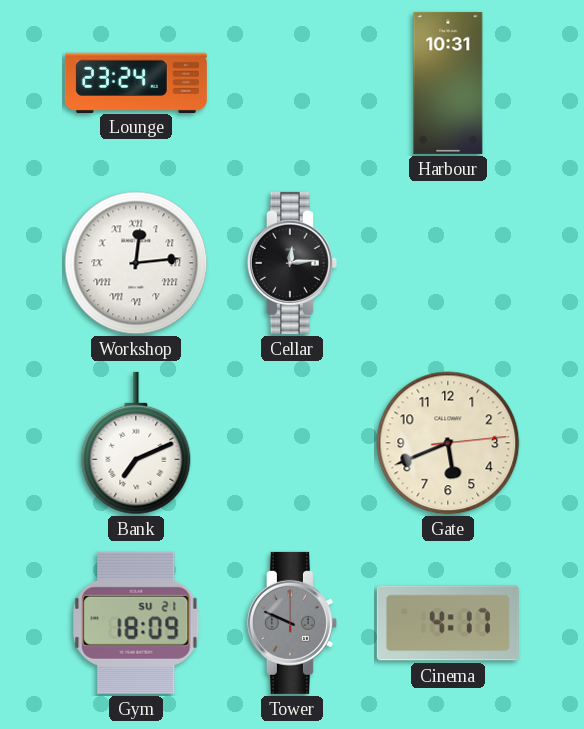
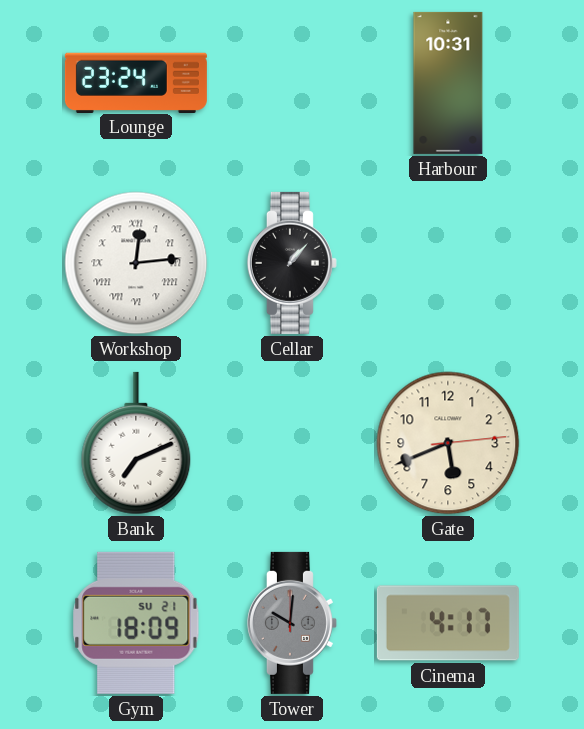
Cellar: 12:14 -> 1:07 (292, 263)
Tower: 9:49 -> 10:01 (292, 623)
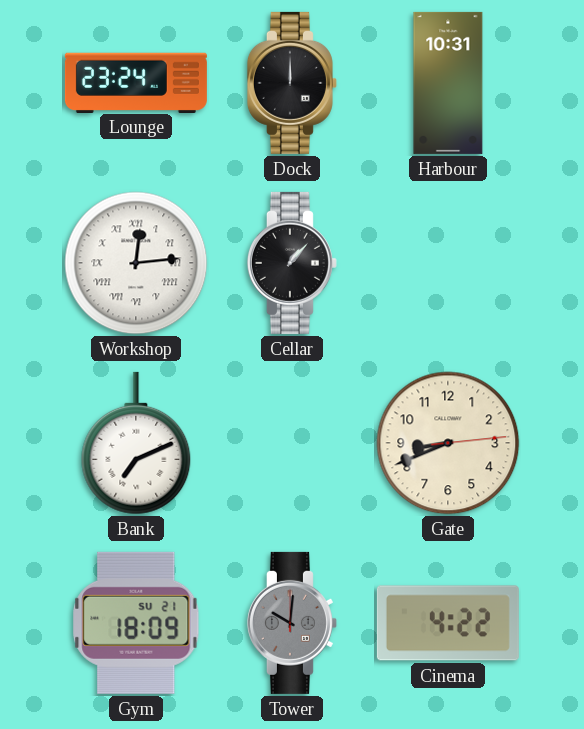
Dock: none -> 12:00 (292, 83)
Gate: 5:41 -> 8:41 (448, 443)
Cinema: 4:17 -> 4:22 (448, 623)
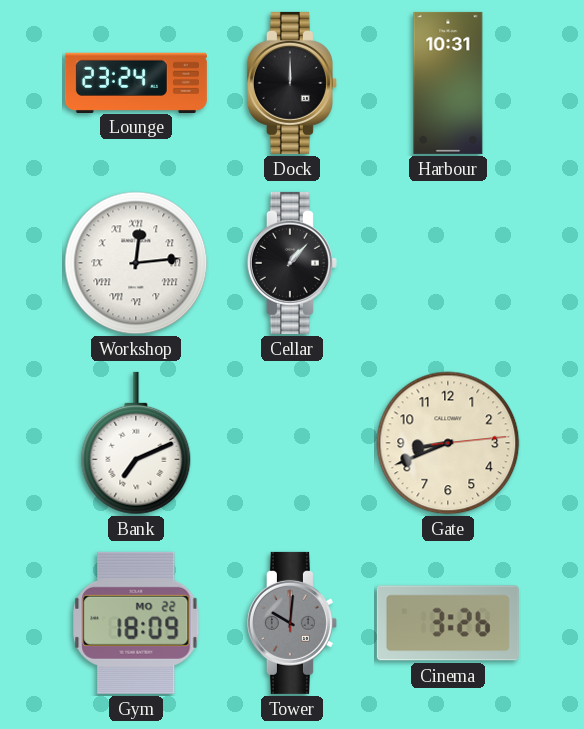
Gym date: SU 21 -> MO 22 (136, 623)
Cinema: 4:22 -> 3:26 (448, 623)
